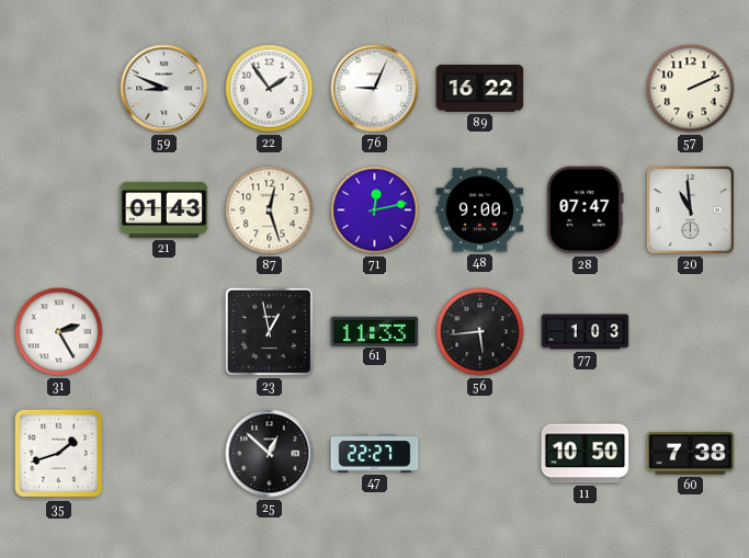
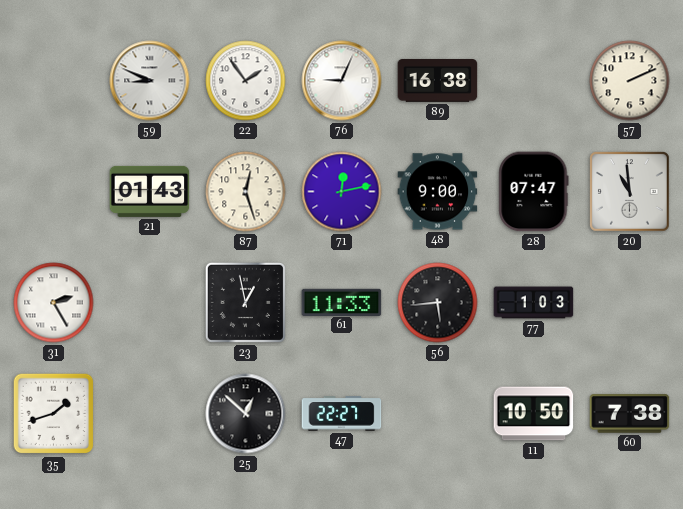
89: 16:22 -> 16:38 (438, 81)
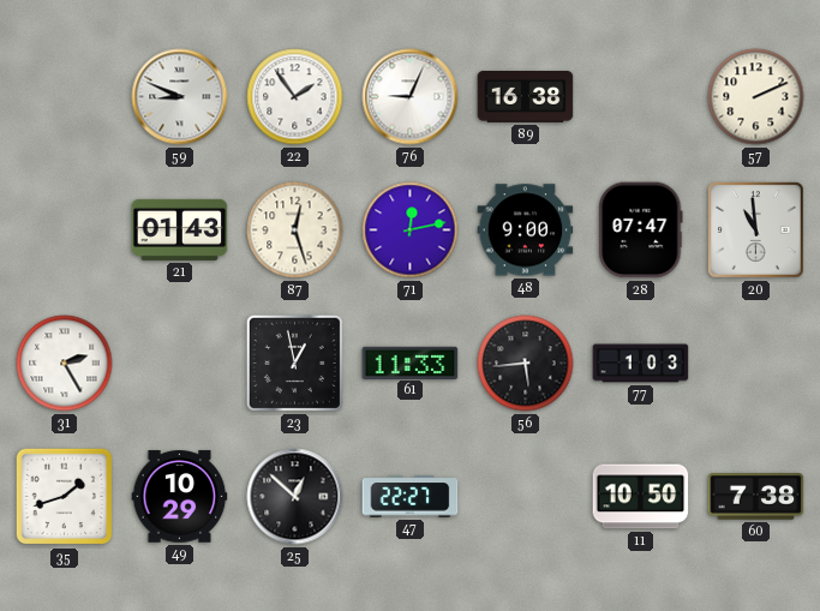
49: none -> 10:29 (180, 497)
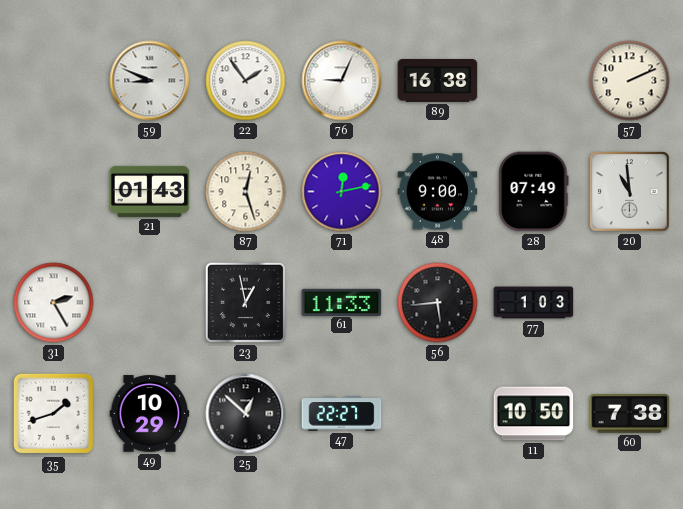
28: 07:47 -> 07:49 (534, 192)
